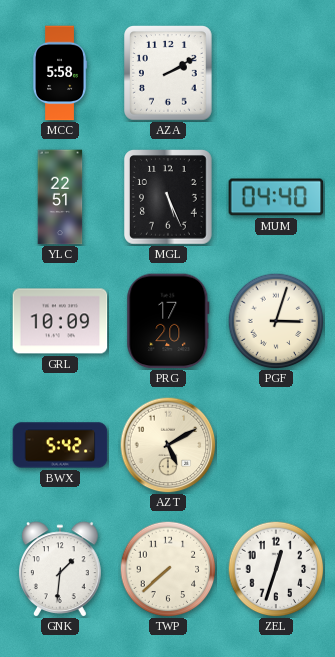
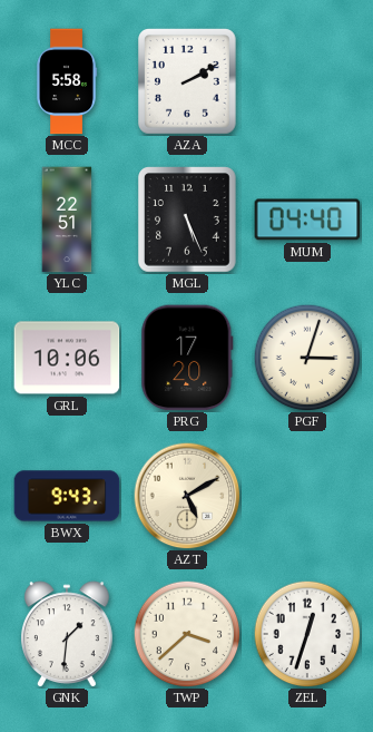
GRL: 10:09 -> 10:06 (67, 358)
BWX: 5:42 -> 9:43 (67, 496)
TWP: 7:38 -> 3:38 (187, 634)
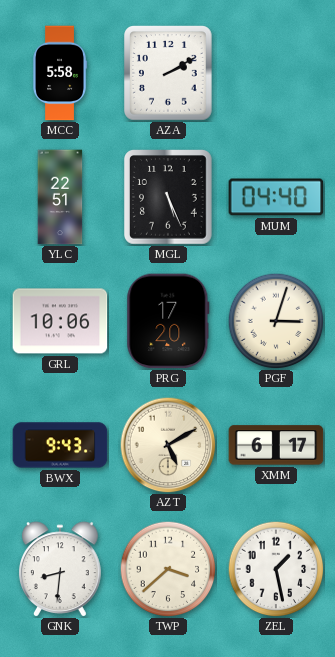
XMM: none -> 6:17 (276, 445)
GNK: 1:31 -> 8:31 (60, 569)
ZEL: 12:33 -> 1:28 (276, 569)
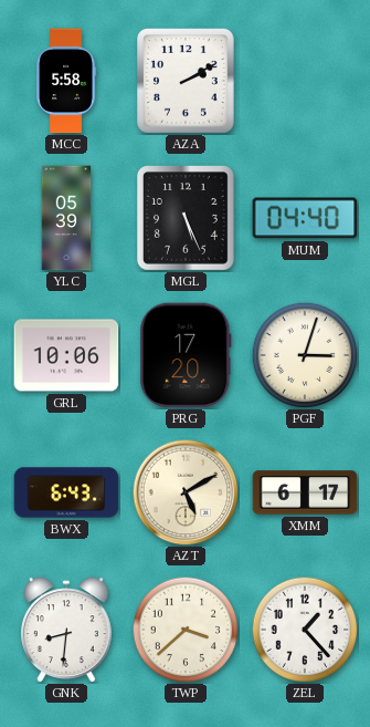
YLC: 22:51 -> 05:39 (66, 218)
BWX: 9:43 -> 6:43 (66, 492)
ZEL: 1:28 -> 1:23 (305, 630)
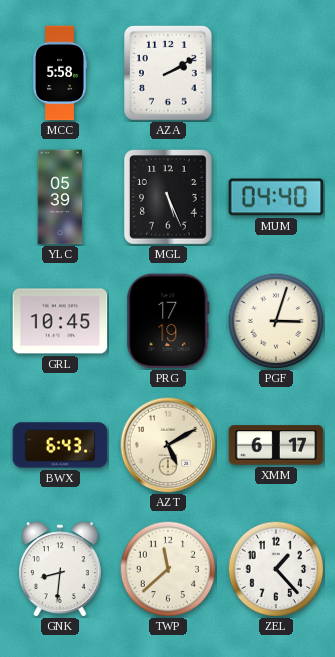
GRL: 10:06 -> 10:45 (60, 321)
PRG: 17:20 -> 17:19 (168, 321)
TWP: 3:38 -> 11:38 (168, 569)
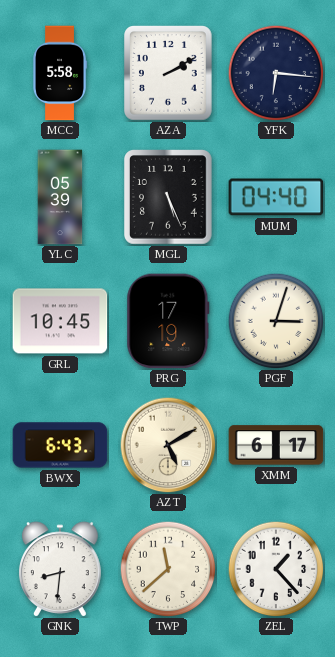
YFK: none -> 6:16 (276, 73)
